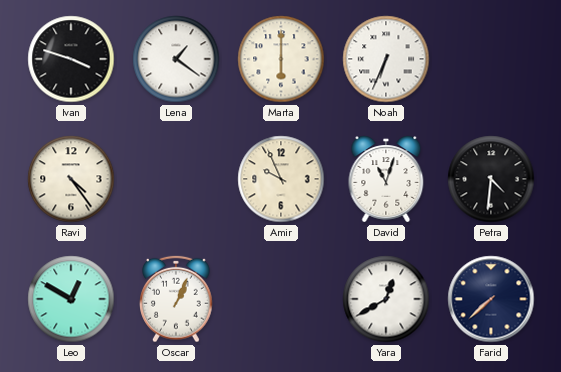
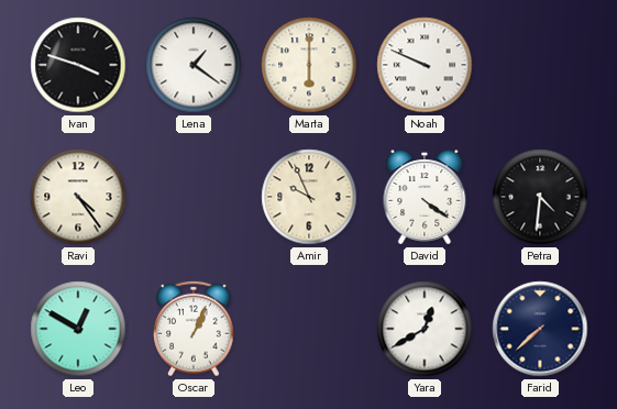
Noah: 6:34 -> 9:49 (425, 65)
David: 11:03 -> 4:21 (425, 197)
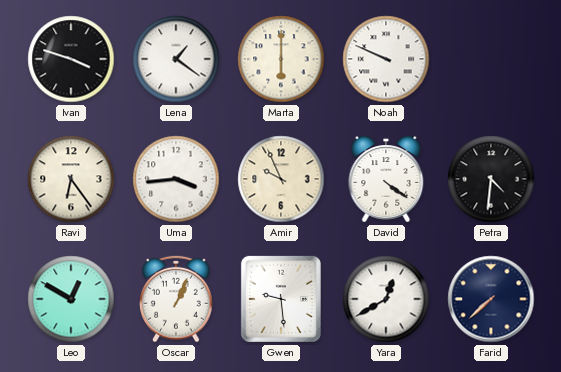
Ravi: 4:24 -> 6:24 (71, 179)
Uma: none -> 3:44 (176, 179)
Gwen: none -> 9:29 (281, 299)
